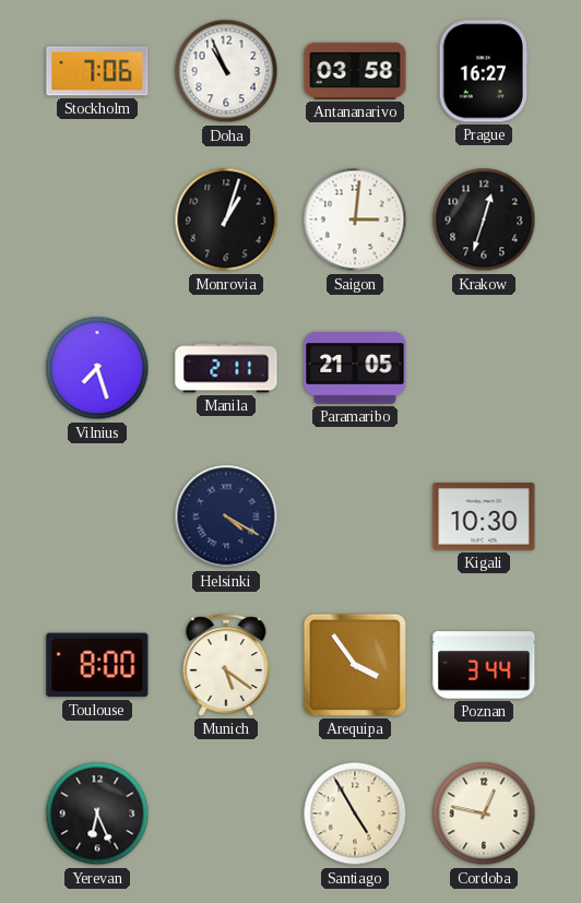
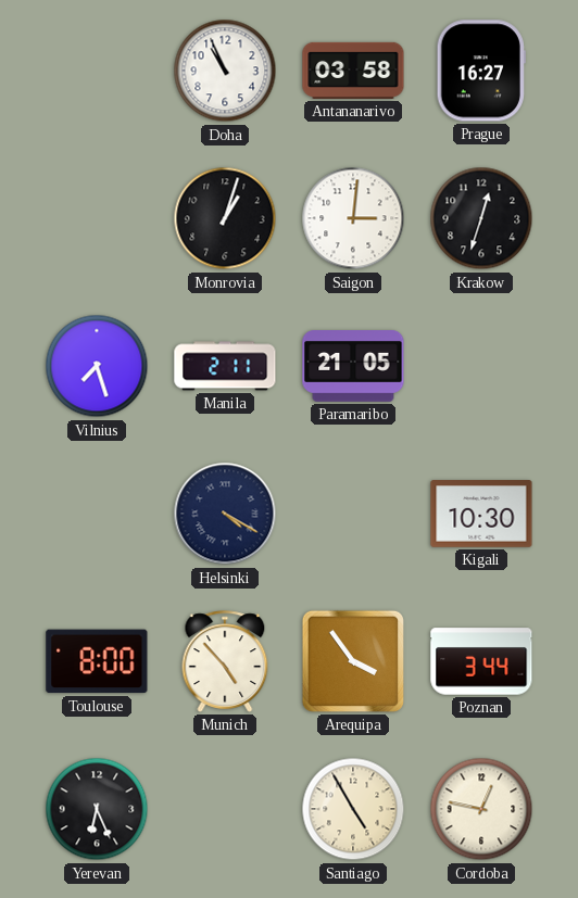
Stockholm: 7:06 -> none (97, 71)
Munich: 5:21 -> 4:53 (225, 661)
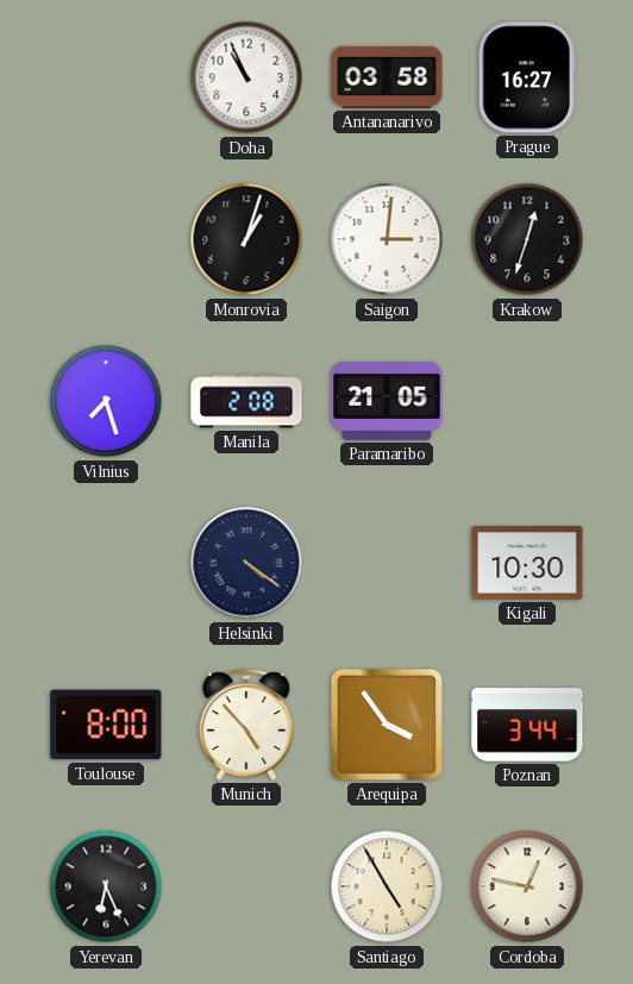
Manila: 2:11 -> 2:08 (246, 401)
Helsinki: 4:20 -> 4:21 (246, 563)
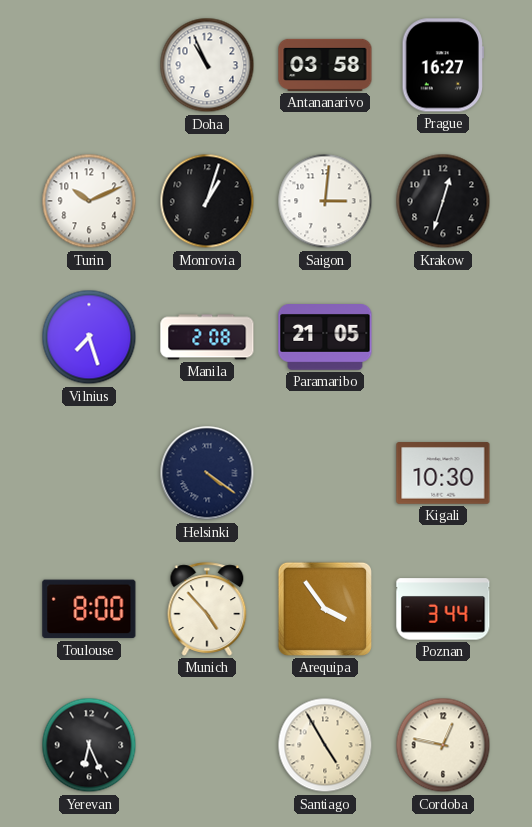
Turin: none -> 10:11 (89, 201)
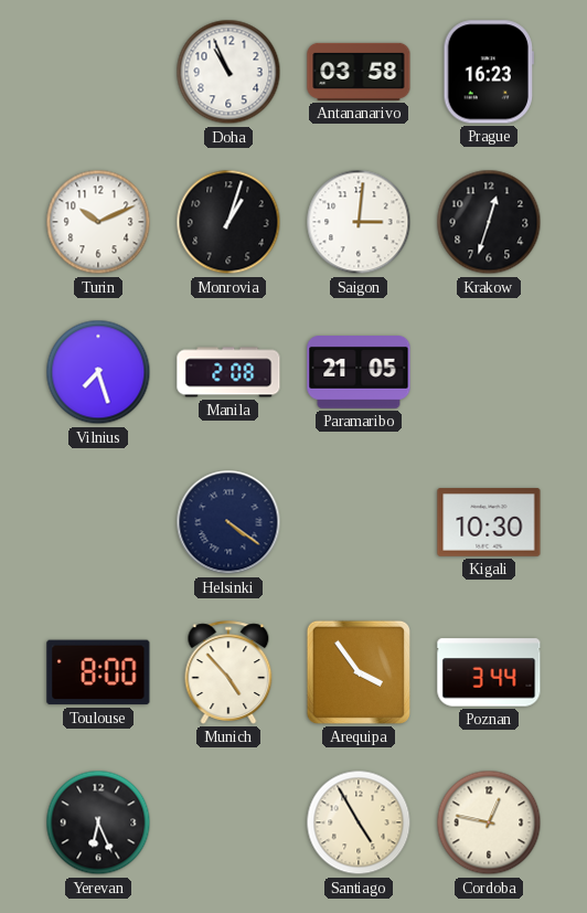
Prague: 16:27 -> 16:23 (489, 72)
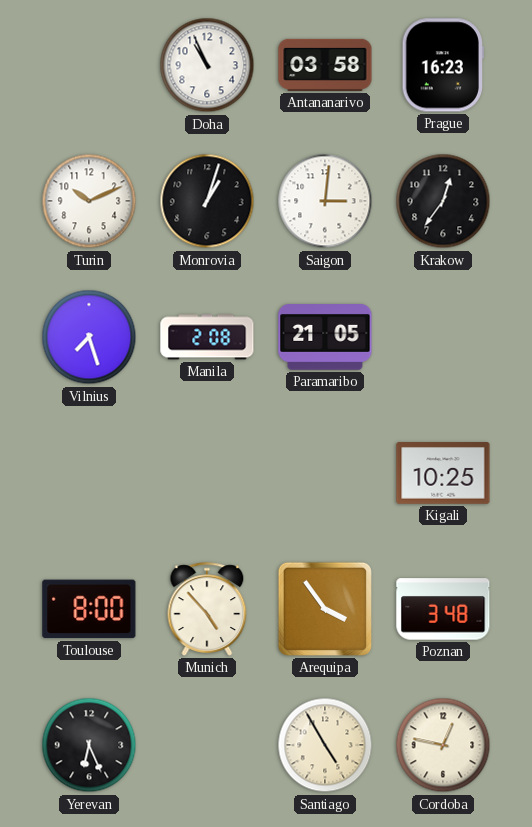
Krakow: 12:33 -> 12:36 (443, 201)
Helsinki: 4:21 -> none (228, 522)
Kigali: 10:30 -> 10:25 (443, 473)
Poznan: 3:44 -> 3:48 (443, 609)
